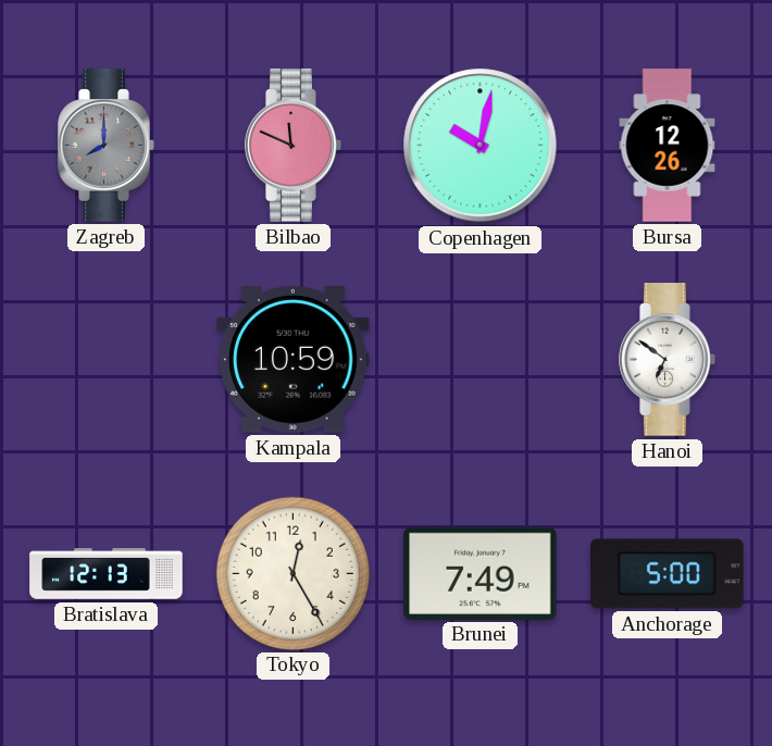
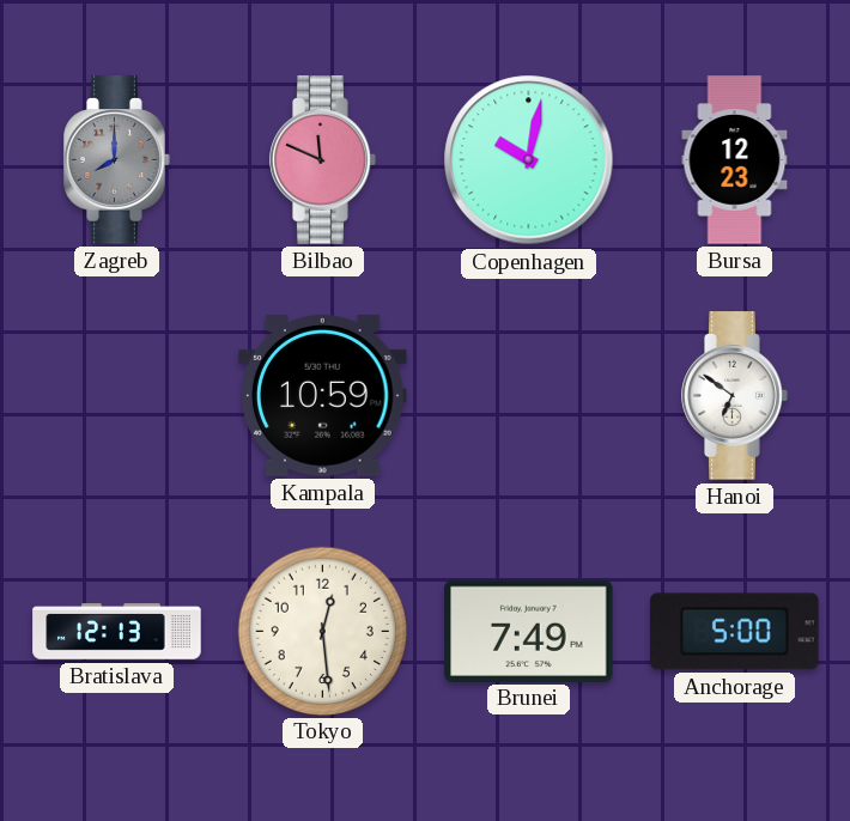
Bursa: 12:26 -> 12:23 (735, 160)
Tokyo: 12:25 -> 12:29 (322, 631)
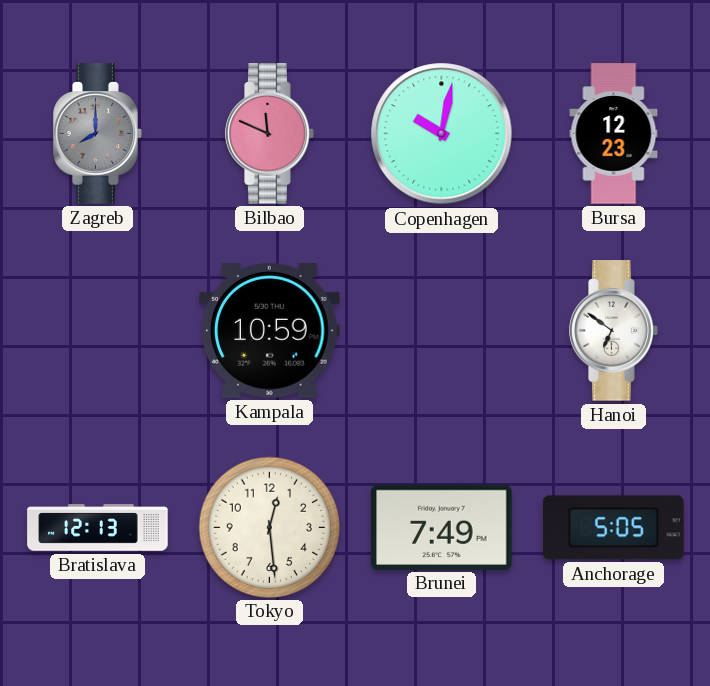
Anchorage: 5:00 -> 5:05 (614, 528)
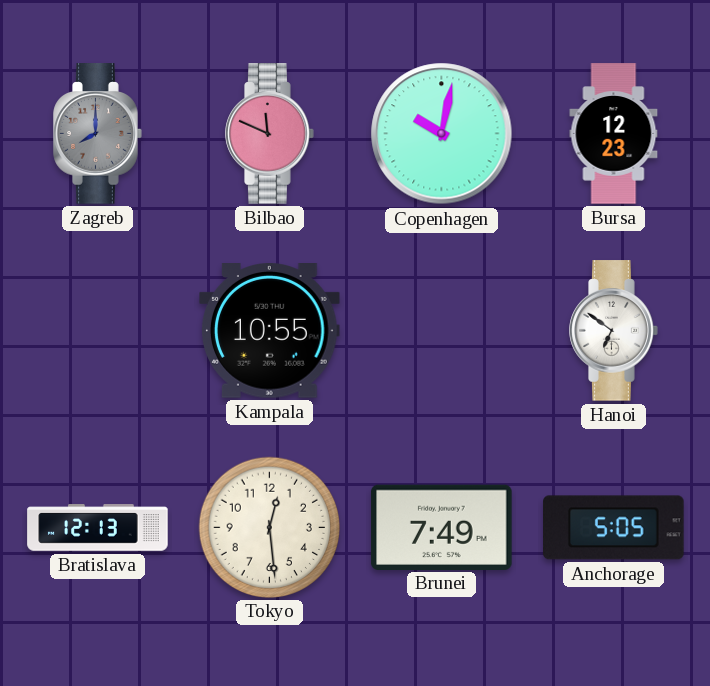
Kampala: 10:59 -> 10:55 (270, 331)
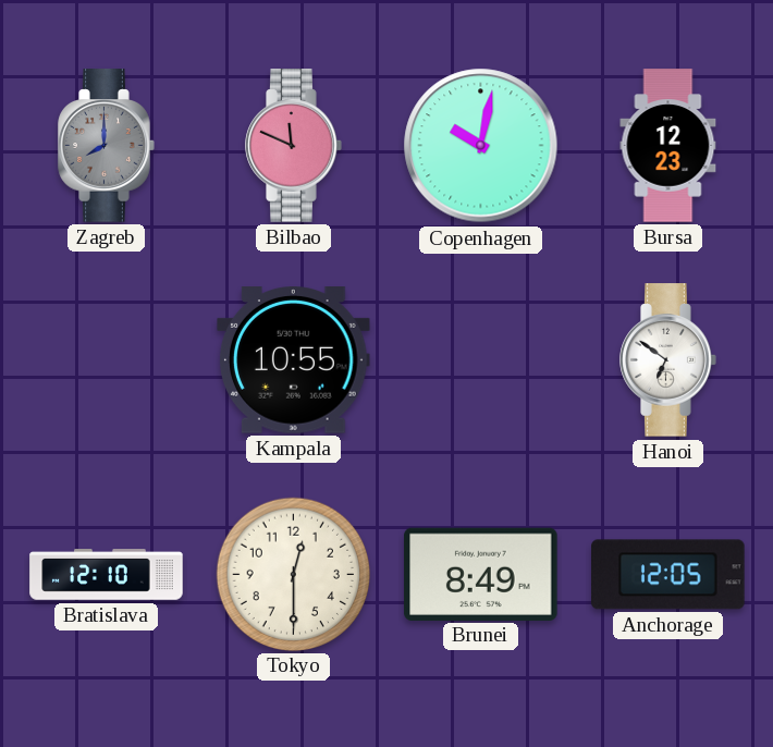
Bratislava: 12:13 -> 12:10 (107, 575)
Tokyo: 12:29 -> 12:30 (293, 574)
Brunei: 7:49 -> 8:49 (481, 574)
Anchorage: 5:05 -> 12:05 (668, 575)
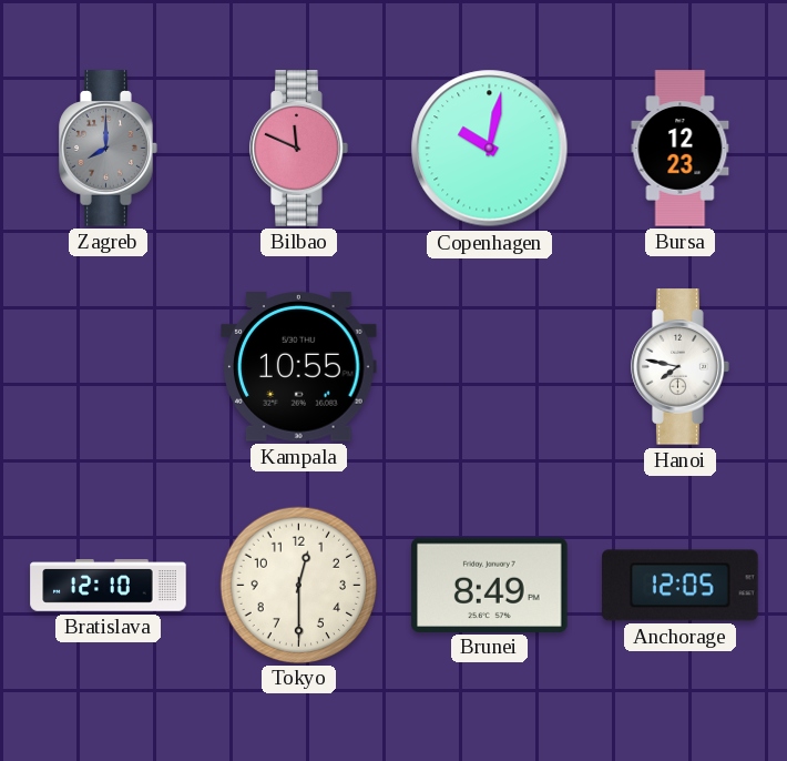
Hanoi: 6:51 -> 7:47 (681, 367)
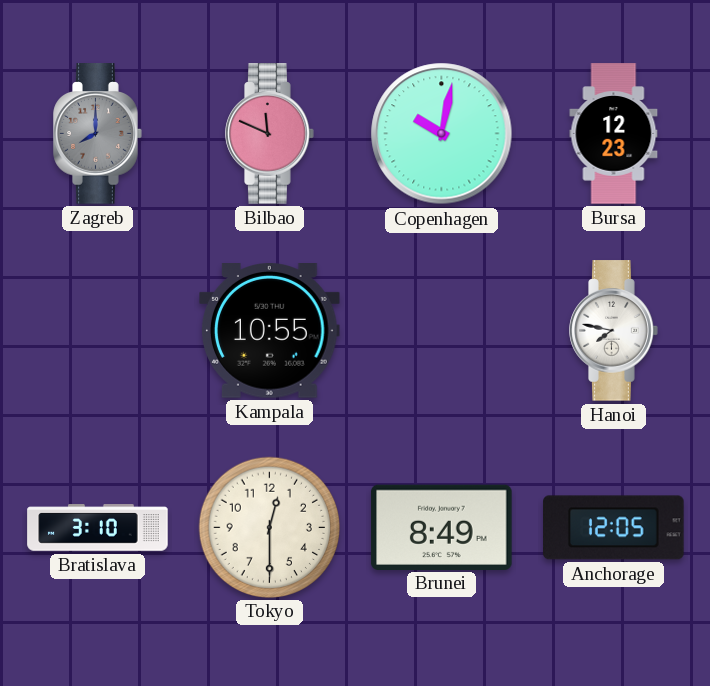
Bratislava: 12:10 -> 3:10 (98, 528)
